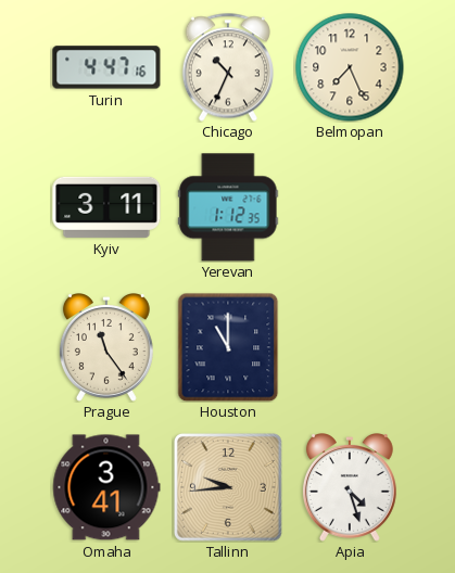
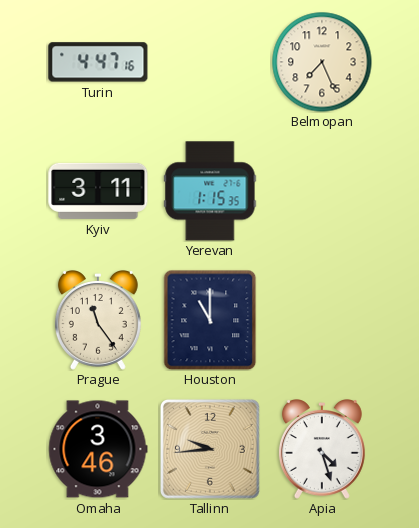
Chicago: 10:34 -> none (228, 67)
Yerevan: 1:12 -> 1:15 (210, 191)
Omaha: 3:41 -> 3:46 (98, 449)
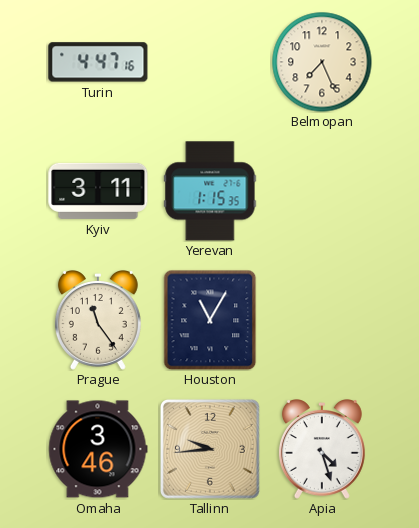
Houston: 11:00 -> 11:05 (210, 320)
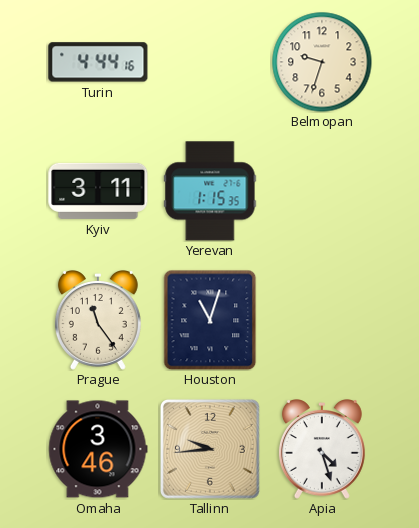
Turin: 4:47 -> 4:44 (98, 62)
Belmopan: 7:26 -> 9:33 (322, 62)
Houston: 11:05 -> 11:03 (210, 320)
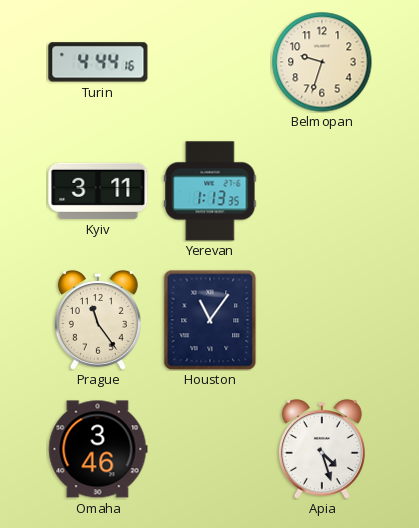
Yerevan: 1:15 -> 1:13 (210, 191)
Houston: 11:03 -> 11:06 (210, 320)
Tallinn: 9:44 -> none (210, 449)
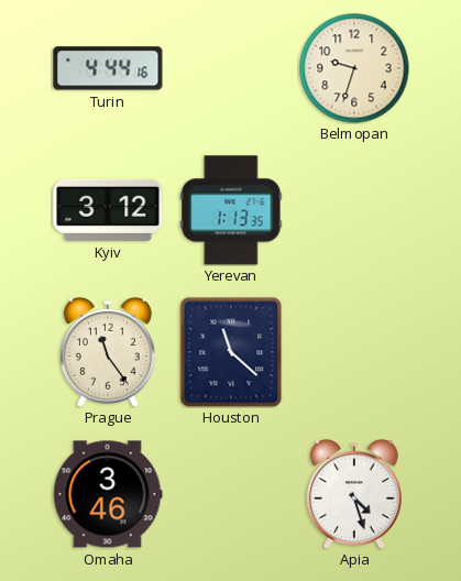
Kyiv: 3:11 -> 3:12 (108, 210)
Houston: 11:06 -> 11:22 (231, 352)
